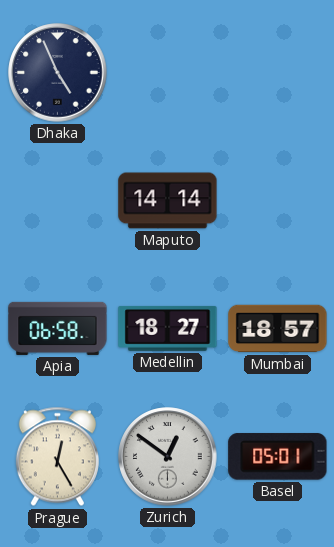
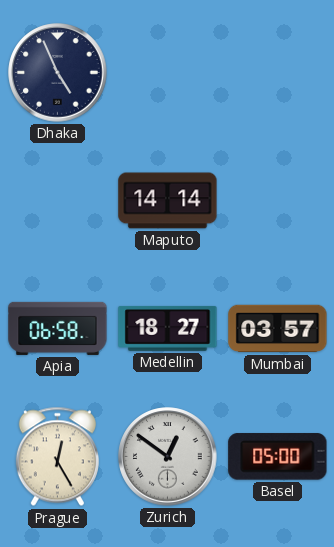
Mumbai: 18:57 -> 03:57 (278, 329)
Basel: 05:01 -> 05:00 (278, 457)
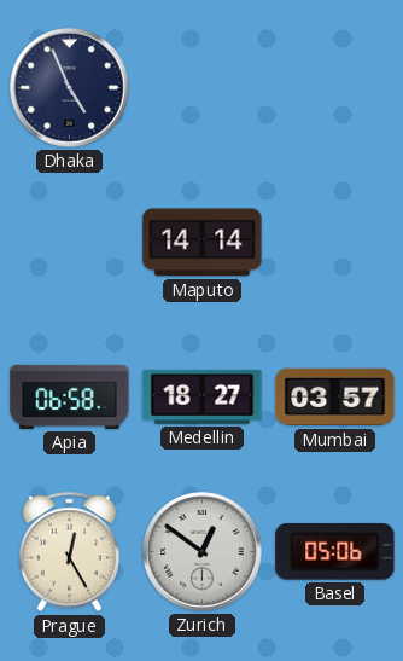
Basel: 05:00 -> 05:06 (335, 552)
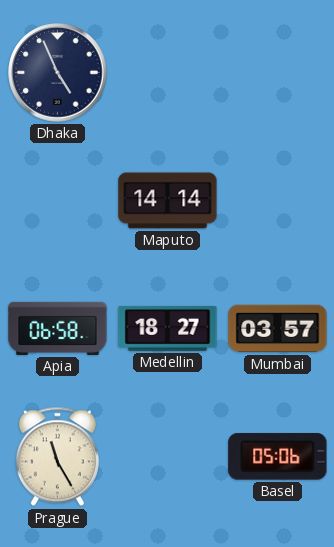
Prague: 12:25 -> 11:25 (57, 457)
Zurich: 12:51 -> none (203, 552)
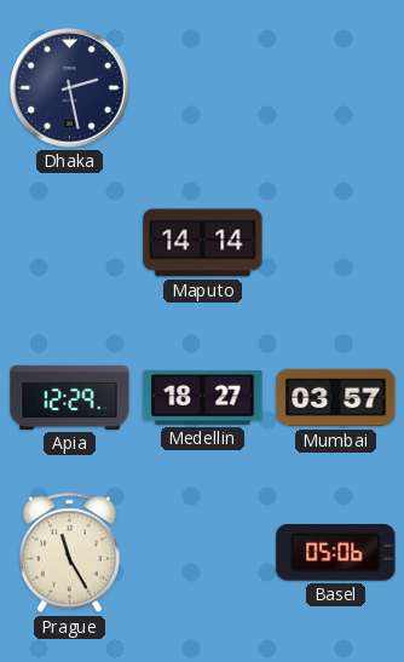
Dhaka: 4:56 -> 2:28 (70, 88)
Apia: 06:58 -> 12:29 (70, 397)
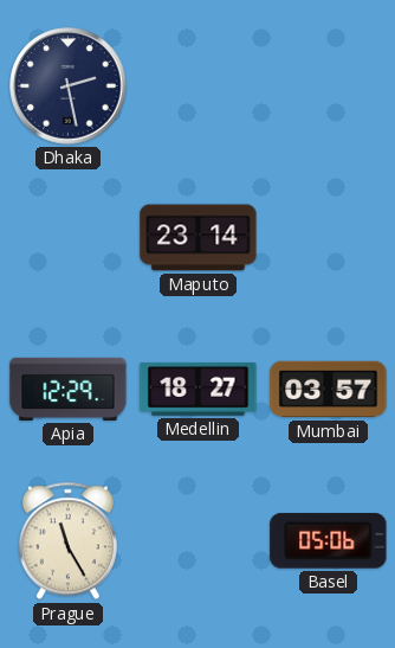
Maputo: 14:14 -> 23:14 (199, 238)
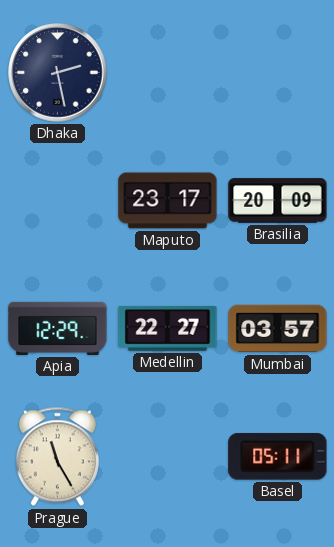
Maputo: 23:14 -> 23:17 (168, 201)
Brasilia: none -> 20:09 (278, 201)
Medellin: 18:27 -> 22:27 (168, 328)
Basel: 05:06 -> 05:11 (278, 457)
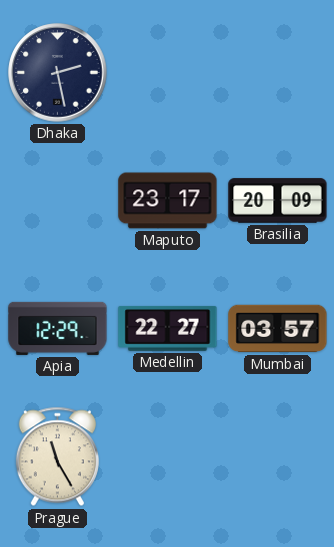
Basel: 05:11 -> none (278, 457)
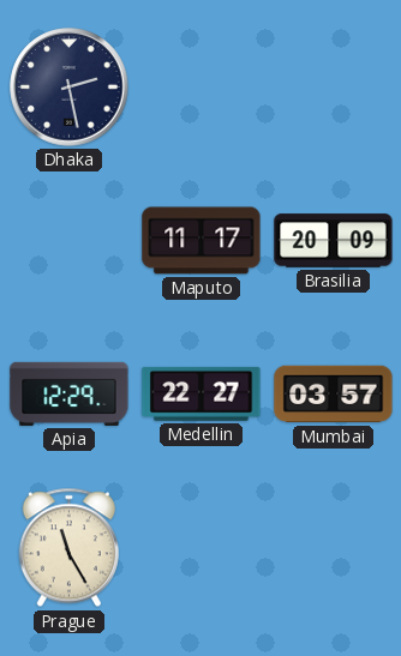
Maputo: 23:17 -> 11:17 (202, 241)
